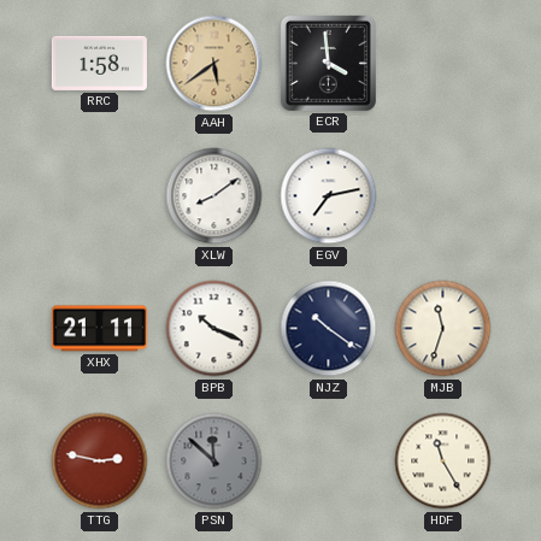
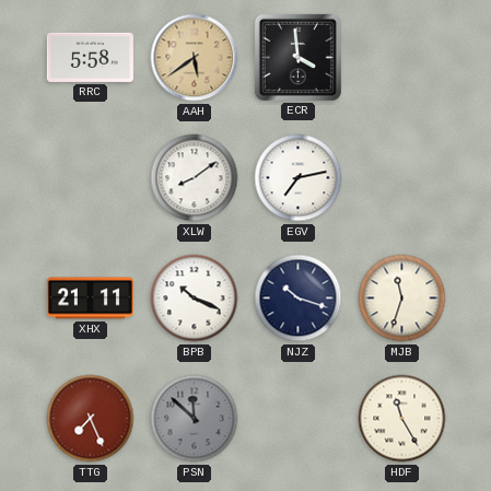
RRC: 1:58 -> 5:58 (90, 57)
NJZ: 10:21 -> 10:18 (299, 299)
TTG: 2:47 -> 7:26 (91, 419)
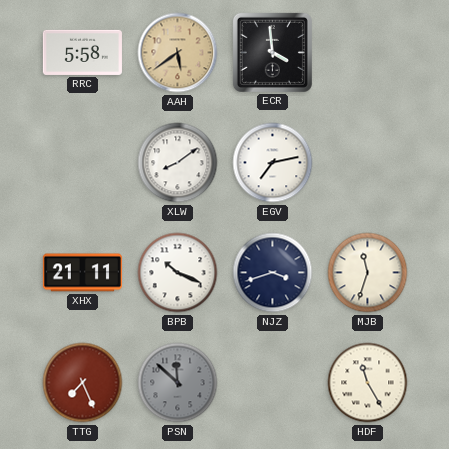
NJZ: 10:18 -> 3:42 (273, 273)
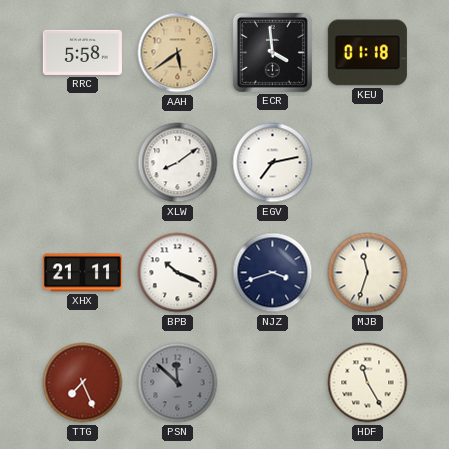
KEU: none -> 01:18 (367, 53)
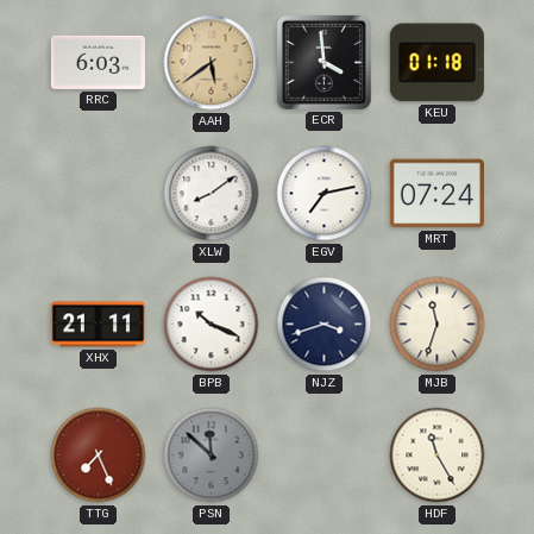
RRC: 5:58 -> 6:03 (98, 62)
MRT: none -> 07:24 (436, 194)
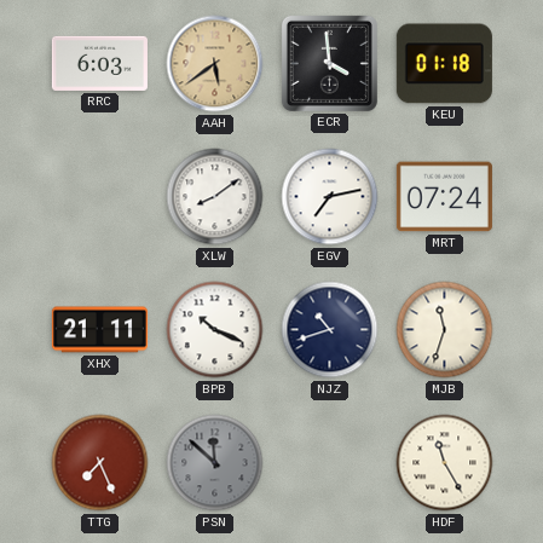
NJZ: 3:42 -> 10:42 (330, 330)
